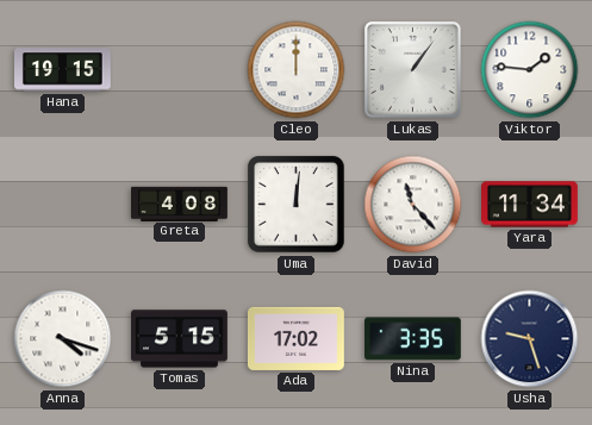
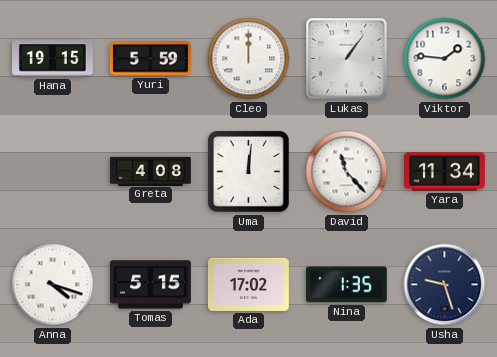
Yuri: none -> 5:59 (150, 59)
Nina: 3:35 -> 1:35 (346, 285)
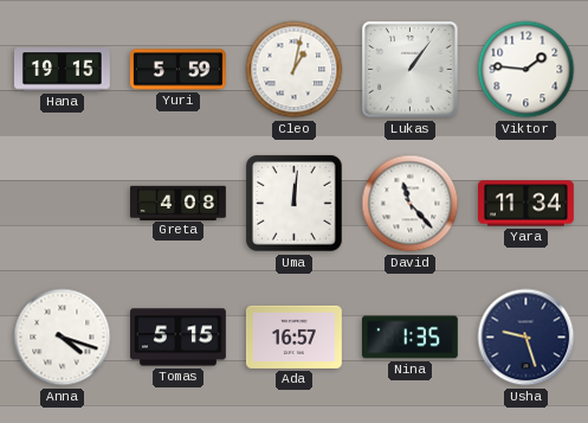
Cleo: 12:00 -> 1:02 (295, 70)
Ada: 17:02 -> 16:57 (293, 337)
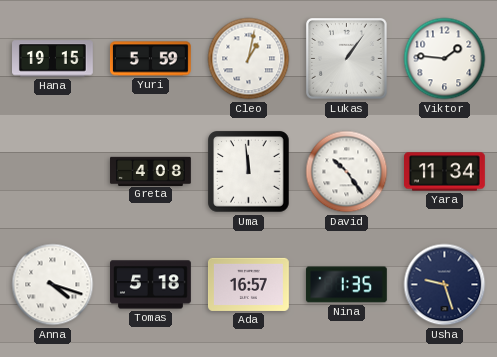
Uma: 12:01 -> 11:59 (249, 172)
David: 11:23 -> 10:24 (347, 172)
Tomas: 5:15 -> 5:18 (151, 285)
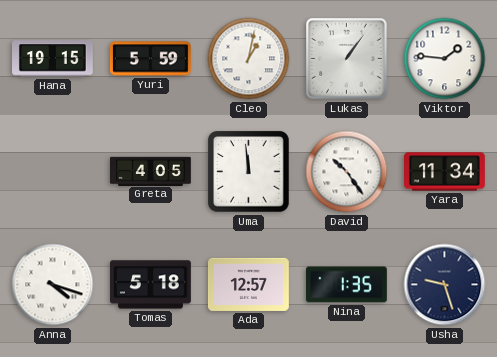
Greta: 4:08 -> 4:05 (151, 171)
Ada: 16:57 -> 12:57 (248, 284)
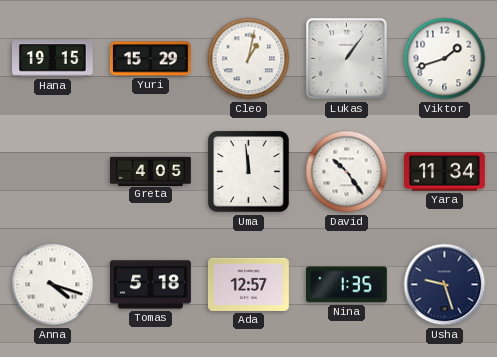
Yuri: 5:59 -> 15:29 (150, 59)
Viktor: 1:46 -> 1:42 (445, 59)
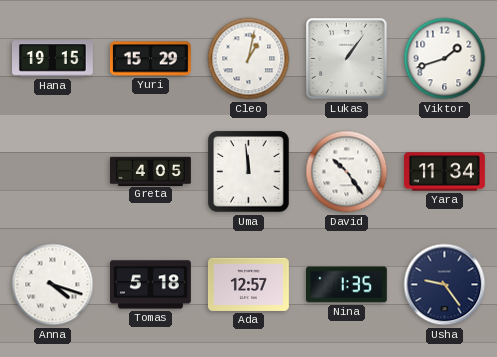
Usha: 9:27 -> 9:24 (445, 285)
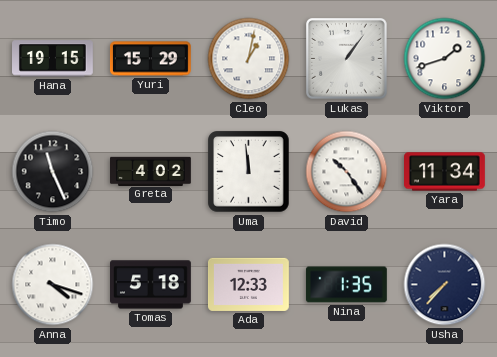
Timo: none -> 11:26 (53, 172)
Greta: 4:05 -> 4:02 (151, 171)
Ada: 12:57 -> 12:33 (248, 284)
Usha: 9:24 -> 7:37 (445, 285)
